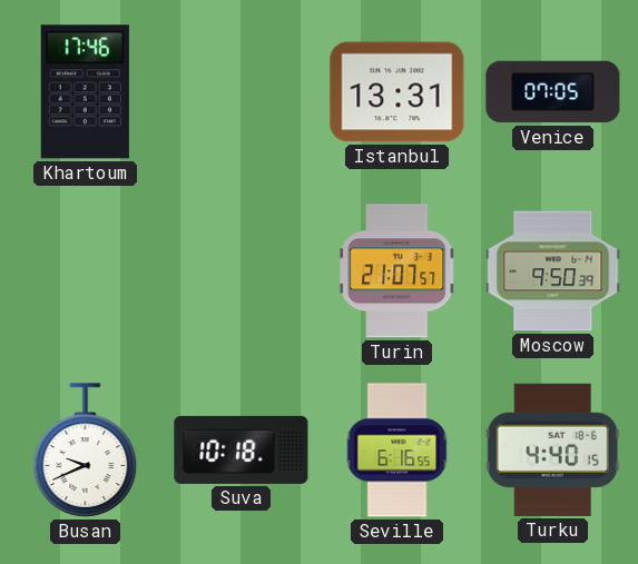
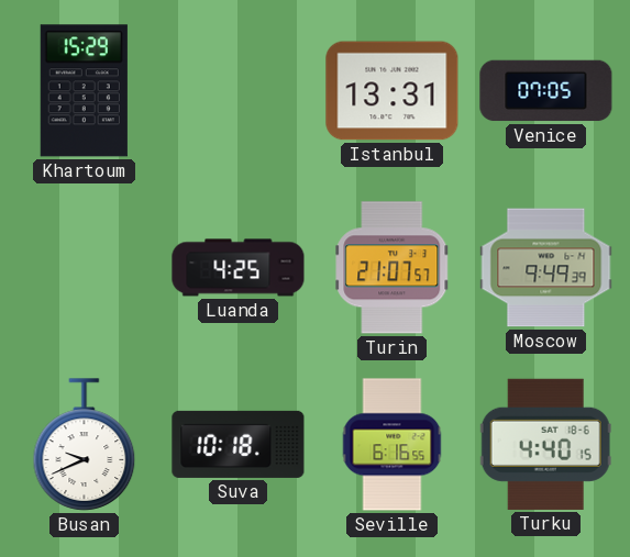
Khartoum: 17:46 -> 15:29 (84, 91)
Luanda: none -> 4:25 (239, 268)
Moscow: 9:50 -> 9:49 (546, 268)
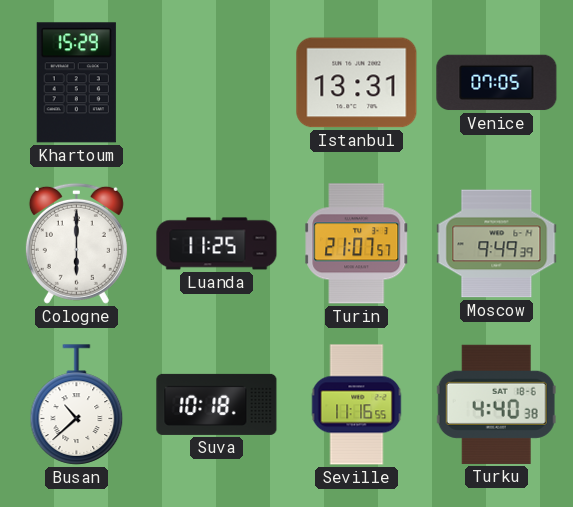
Cologne: none -> 6:00 (76, 243)
Luanda: 4:25 -> 11:25 (217, 244)
Busan: 9:41 -> 10:38 (77, 405)
Seville: 6:16 -> 11:16 (357, 405)
Turku: 4:40:15 -> 4:40:38 (496, 404)
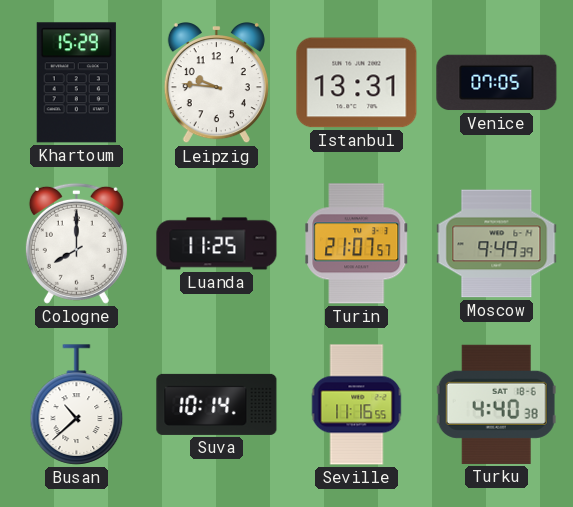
Leipzig: none -> 9:46 (216, 84)
Cologne: 6:00 -> 8:00 (76, 243)
Suva: 10:18 -> 10:14 (217, 404)
